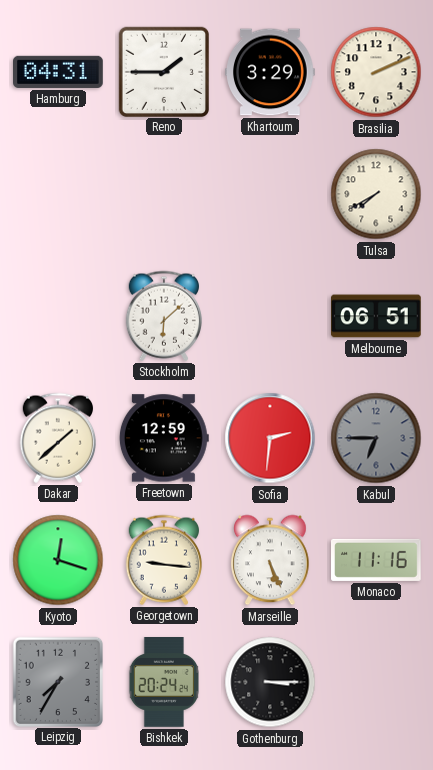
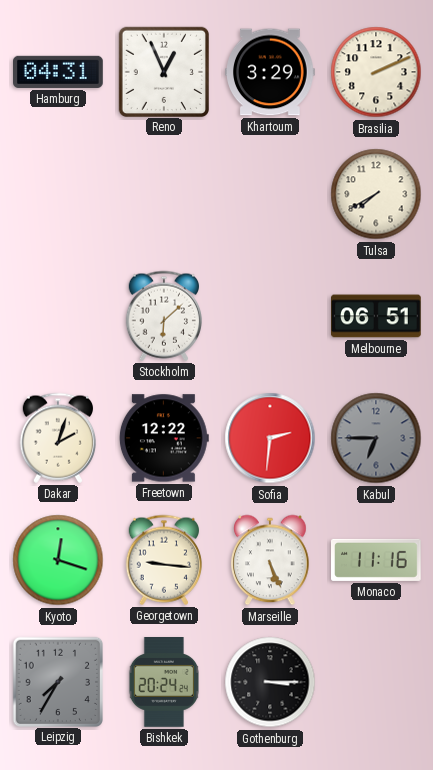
Reno: 1:45 -> 12:56 (163, 71)
Dakar: 1:38 -> 2:03 (57, 438)
Freetown: 12:59 -> 12:22 (164, 438)
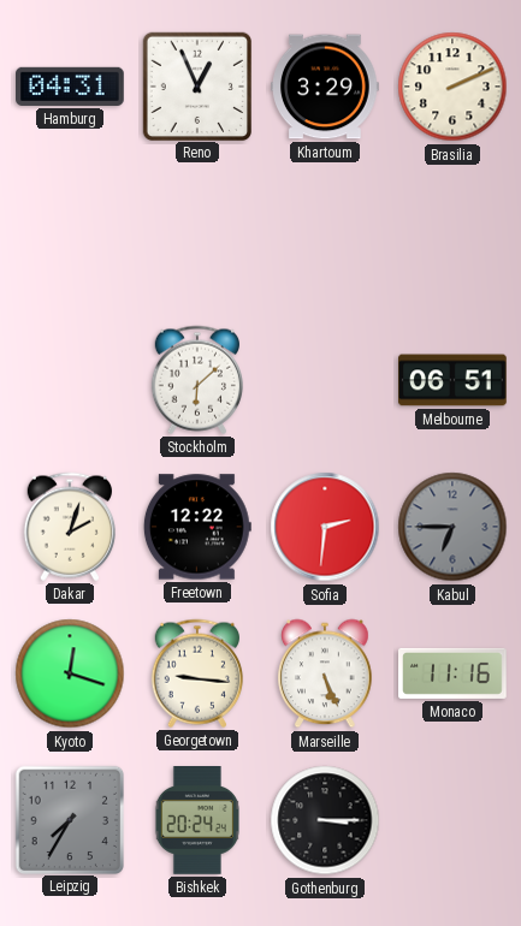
Tulsa: 7:40 -> none (376, 194)
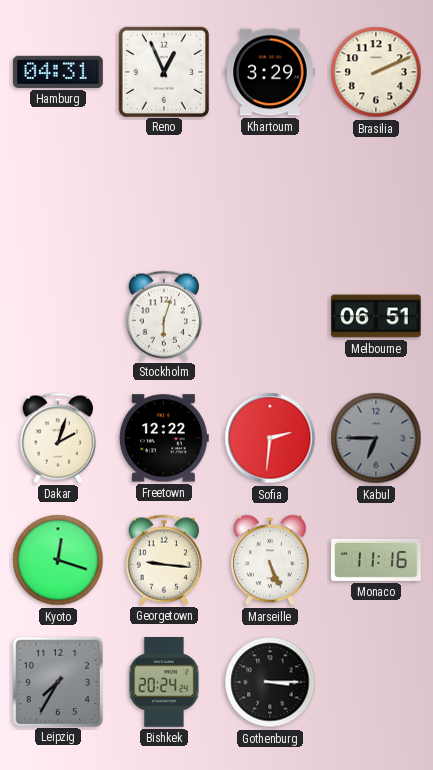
Stockholm: 6:08 -> 6:03 (163, 316)
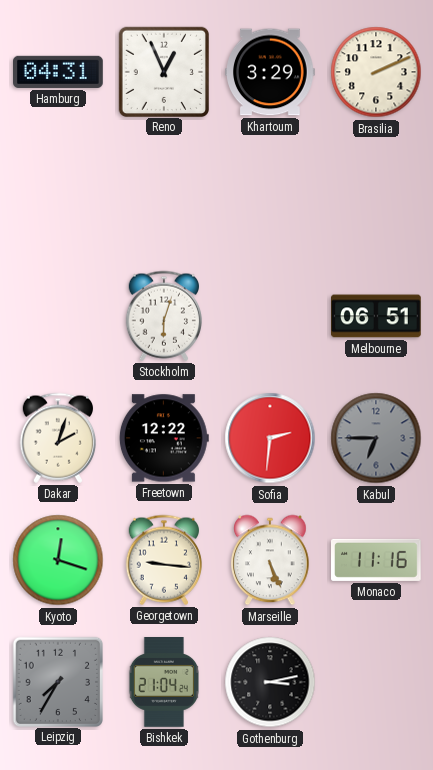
Bishkek: 20:24 -> 21:04 (164, 683)
Gothenburg: 3:15 -> 3:13 (270, 682)
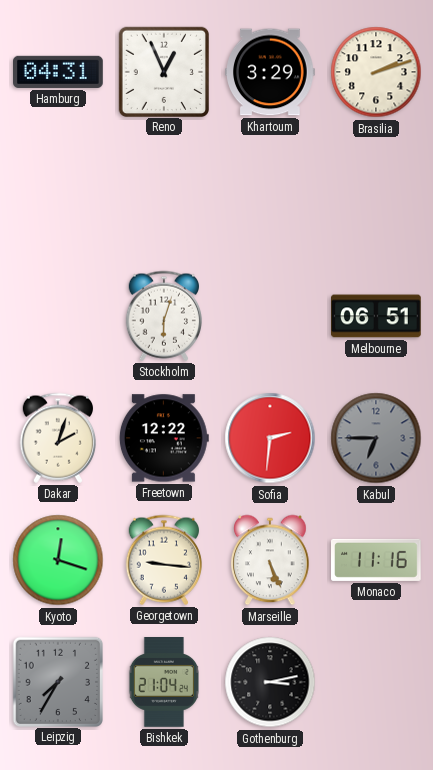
Brasilia: 2:11 -> 2:12 (376, 72)
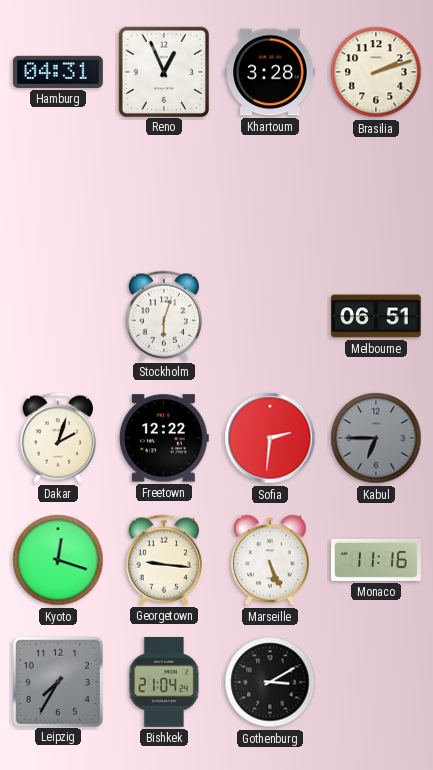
Khartoum: 3:29 -> 3:28 (271, 72)
Gothenburg: 3:13 -> 3:10 (270, 682)
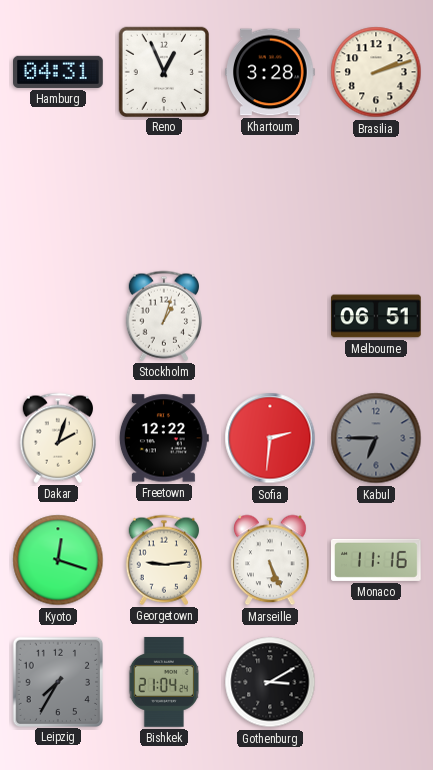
Stockholm: 6:03 -> 1:03 (163, 316)
Georgetown: 9:16 -> 9:14 (163, 560)
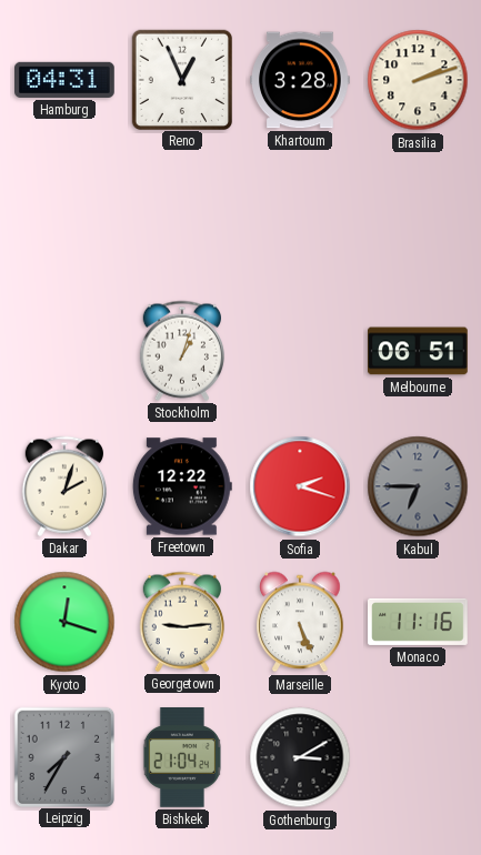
Sofia: 2:31 -> 2:18 (300, 486)
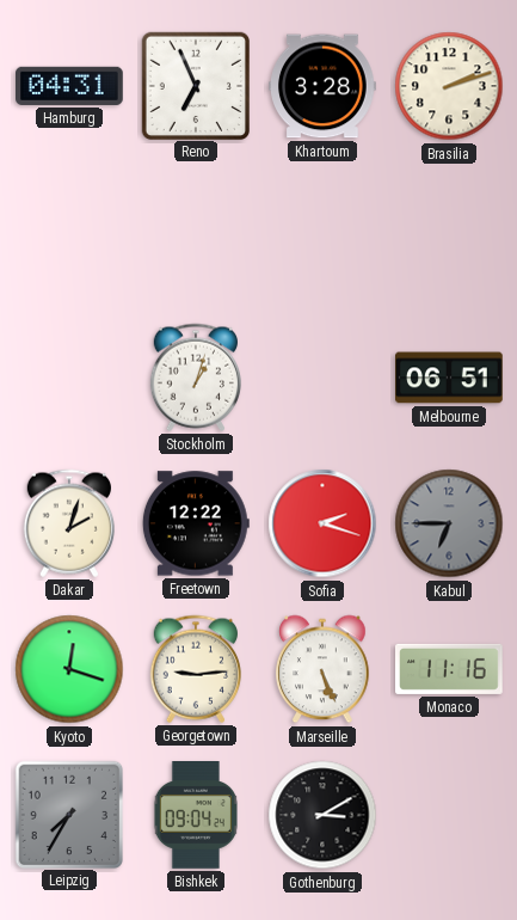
Reno: 12:56 -> 6:56 (195, 85)
Bishkek: 21:04 -> 09:04 (196, 816)
